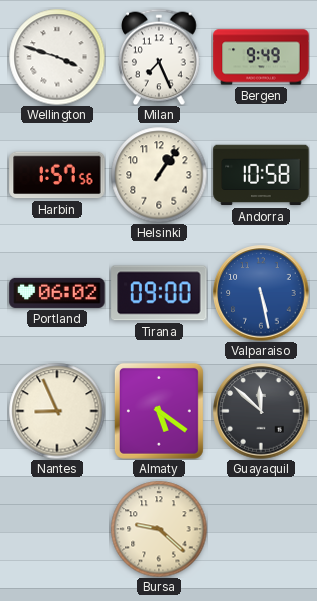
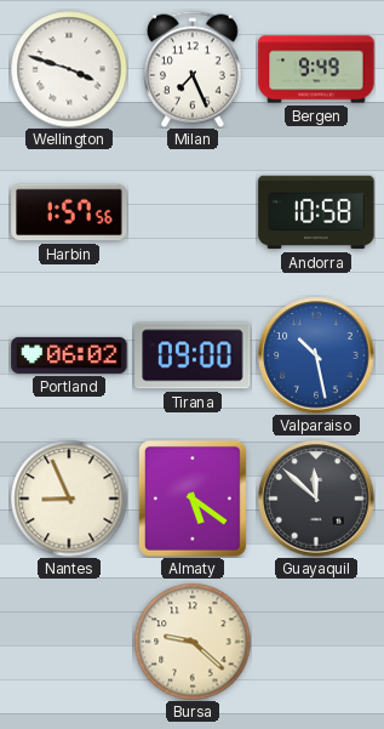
Helsinki: 1:06 -> none (159, 175)
Valparaiso: 5:28 -> 10:28 (316, 355)
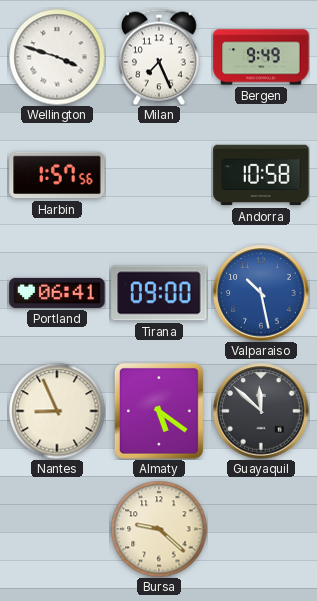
Portland: 06:02 -> 06:41 (57, 293)
